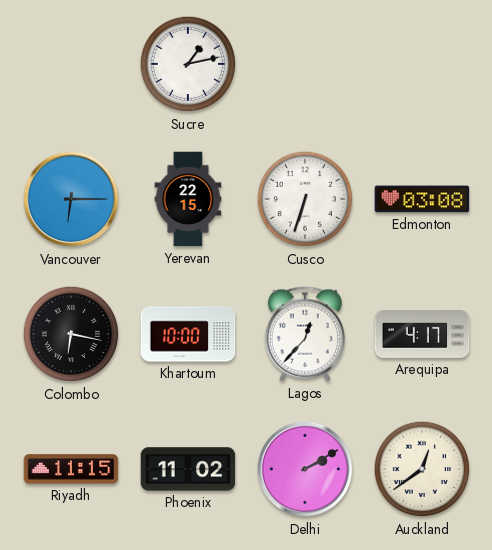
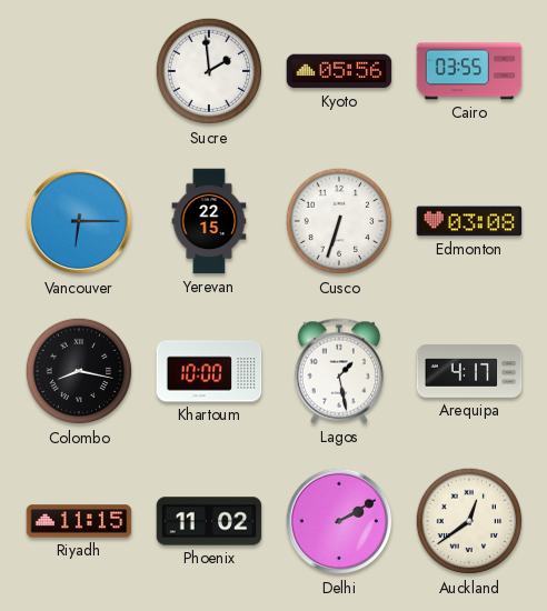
Sucre: 1:13 -> 1:59 (209, 71)
Kyoto: none -> 05:56 (339, 71)
Cairo: none -> 03:55 (469, 71)
Colombo: 6:17 -> 8:17 (79, 371)
Lagos: 12:37 -> 1:28 (339, 371)
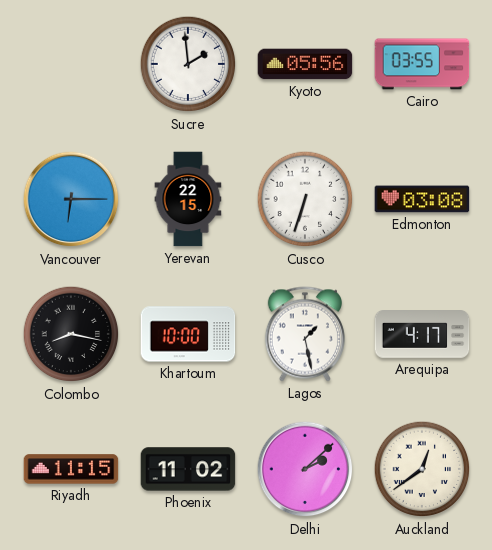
Delhi: 2:10 -> 2:08 (305, 469)
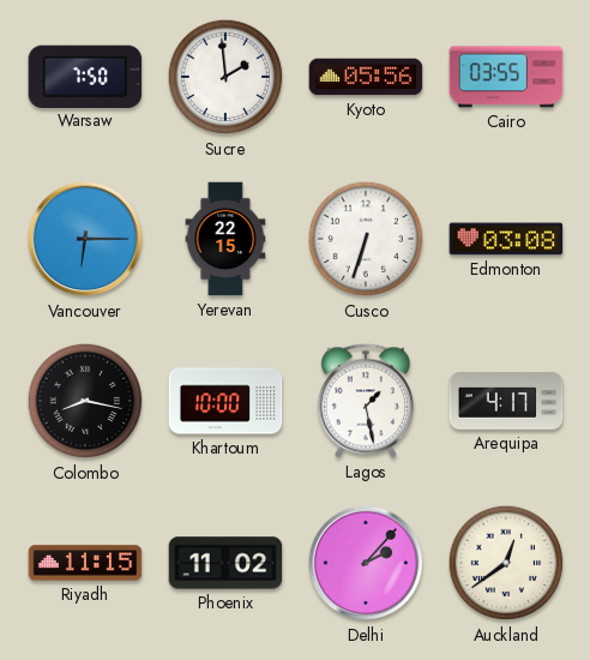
Warsaw: none -> 7:50 (85, 76)
Delhi: 2:08 -> 2:07 (366, 563)
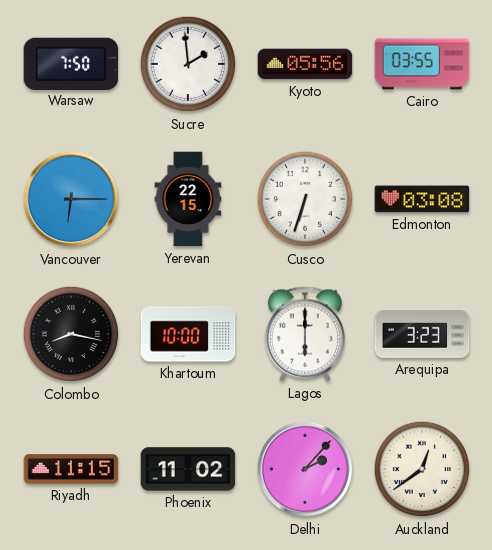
Lagos: 1:28 -> 6:00 (305, 334)
Arequipa: 4:17 -> 3:23 (422, 334)
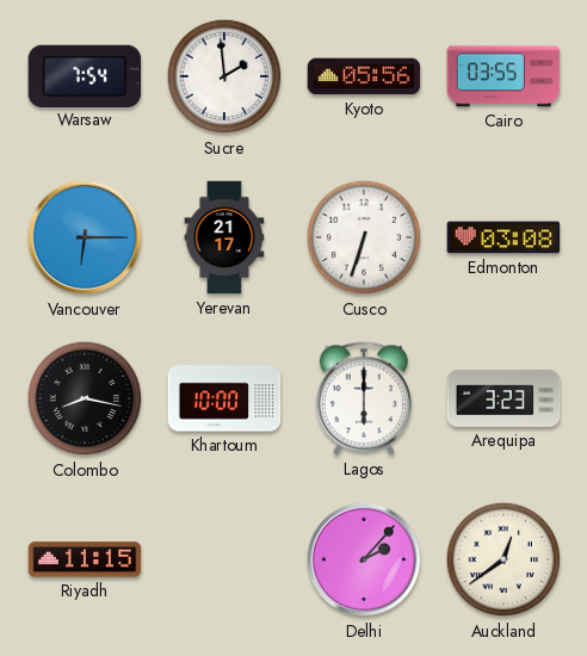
Warsaw: 7:50 -> 7:54 (85, 75)
Yerevan: 22:15 -> 21:17 (224, 237)
Phoenix: 11:02 -> none (188, 469)
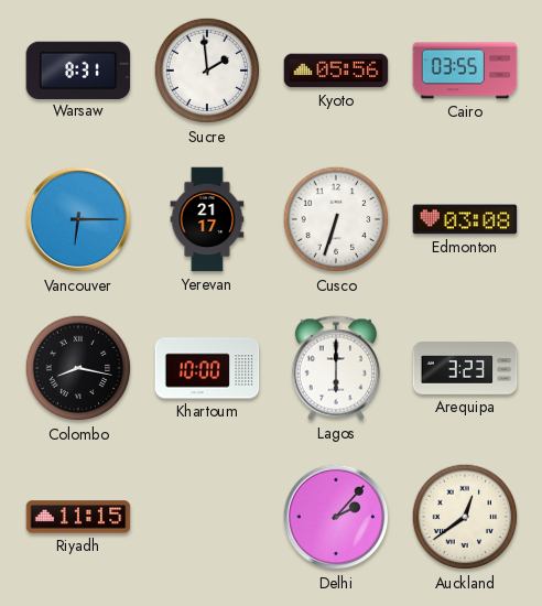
Warsaw: 7:54 -> 8:31 (78, 69)
